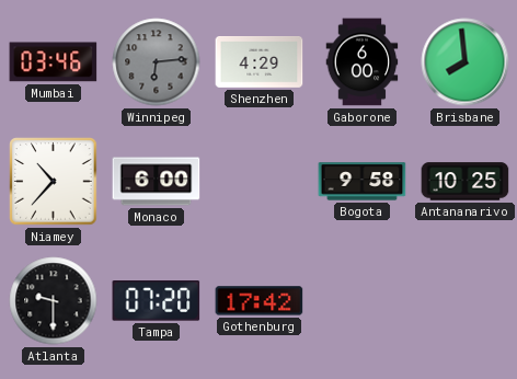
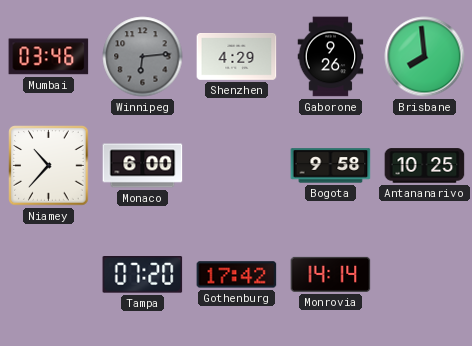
Gaborone: 6:00 -> 9:26 (331, 57)
Atlanta: 9:30 -> none (54, 301)
Monrovia: none -> 14:14 (331, 274)
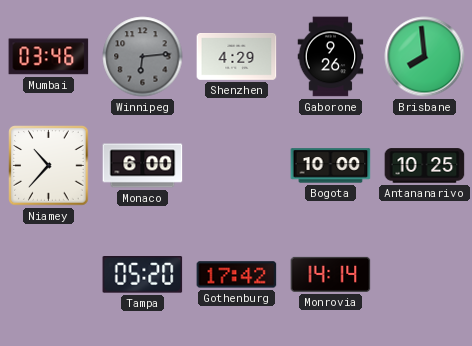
Bogota: 9:58 -> 10:00 (331, 166)
Tampa: 07:20 -> 05:20 (143, 275)
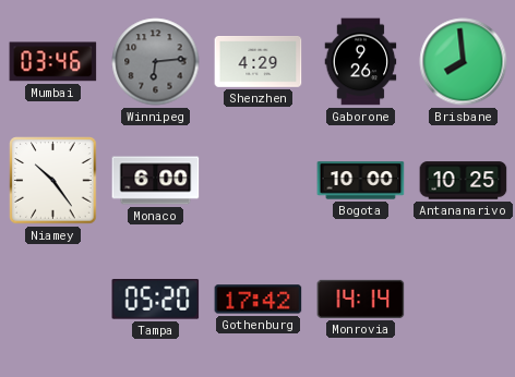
Niamey: 10:37 -> 10:24 (53, 181)
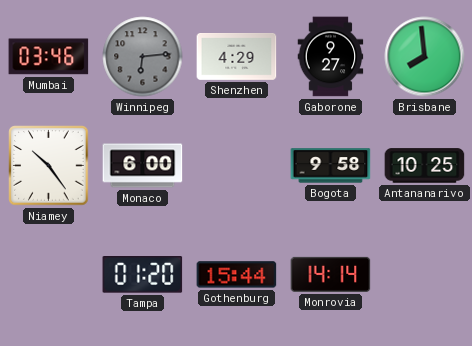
Gaborone: 9:26 -> 9:27 (331, 57)
Bogota: 10:00 -> 9:58 (331, 166)
Tampa: 05:20 -> 01:20 (143, 275)
Gothenburg: 17:42 -> 15:44 (237, 275)
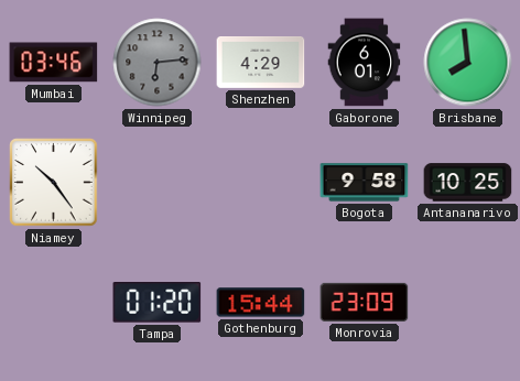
Gaborone: 9:27 -> 6:01 (365, 63)
Monaco: 6:00 -> none (143, 166)
Monrovia: 14:14 -> 23:09 (365, 302)
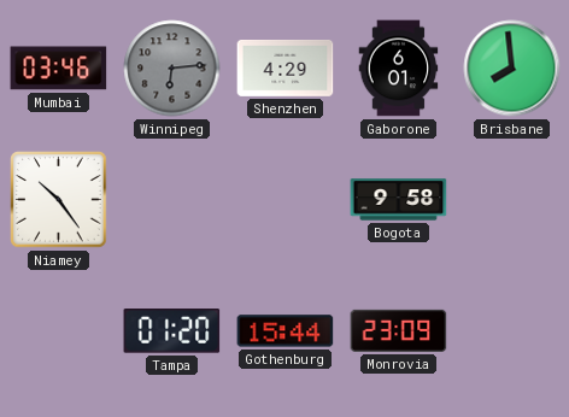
Antananarivo: 10:25 -> none (468, 183)
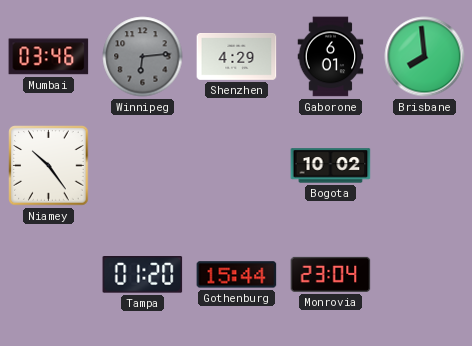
Bogota: 9:58 -> 10:02 (331, 166)
Monrovia: 23:09 -> 23:04 (331, 274)
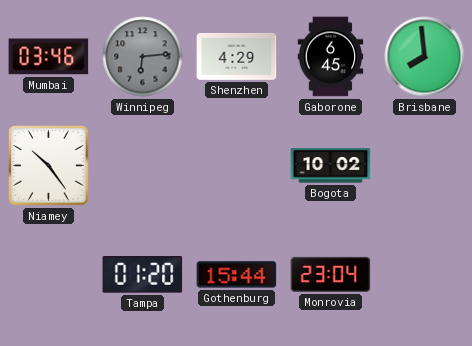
Gaborone: 6:01 -> 6:45 (331, 57)
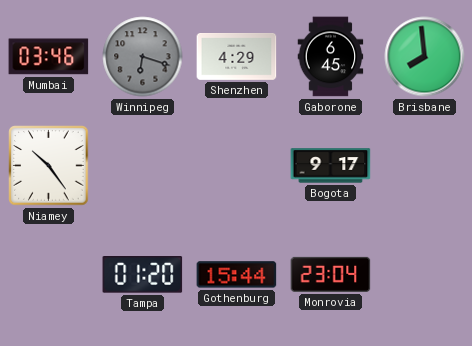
Winnipeg: 6:14 -> 6:18 (143, 57)
Bogota: 10:02 -> 9:17 (331, 166)
